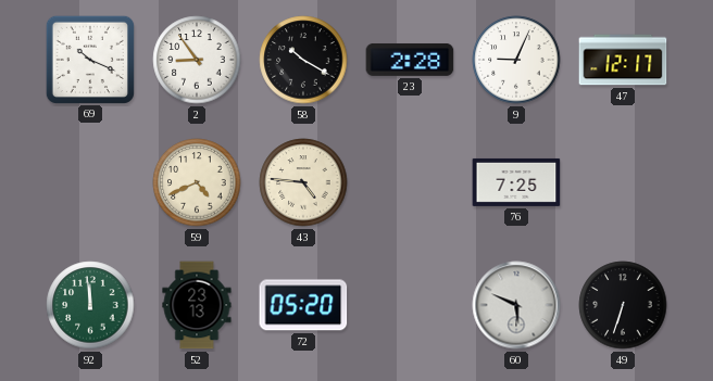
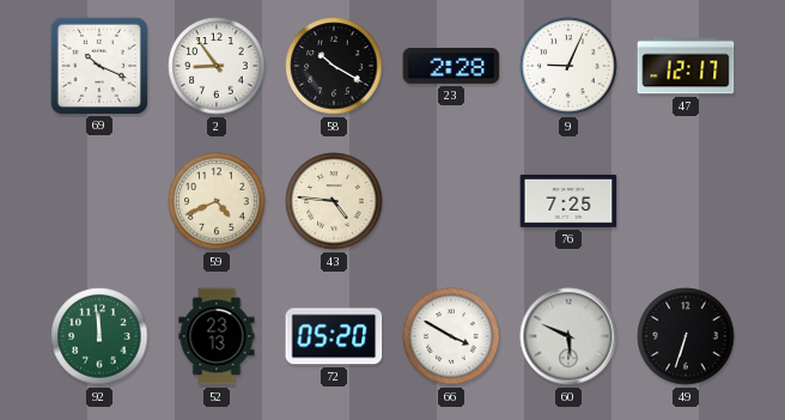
66: none -> 3:50 (451, 336)
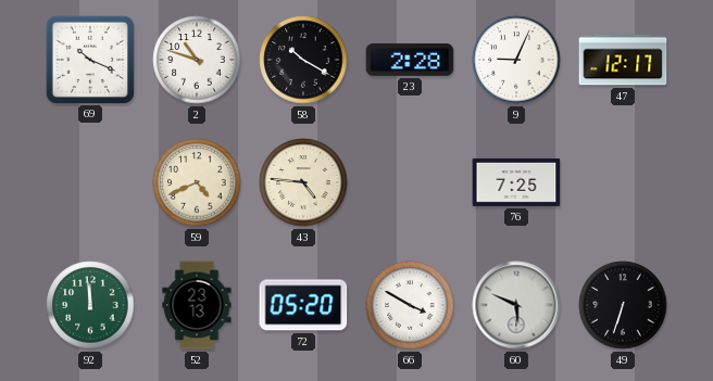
2: 8:54 -> 10:48 (197, 60)
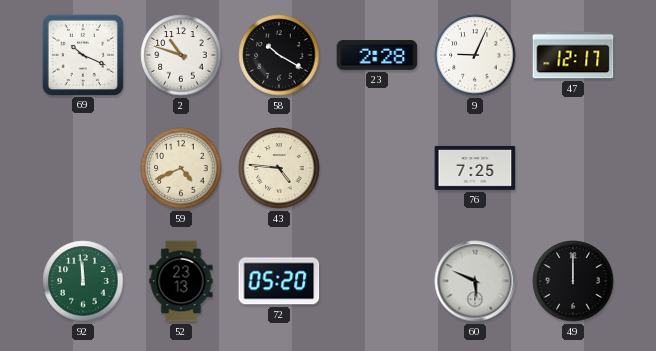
66: 3:50 -> none (410, 305)
49: 6:33 -> 12:00 (573, 281)
